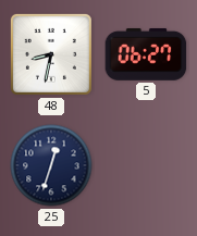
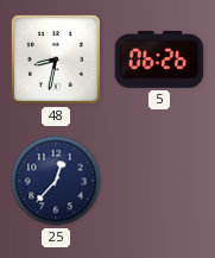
5: 06:27 -> 06:26 (159, 59)
25: 12:33 -> 12:37 (56, 181)
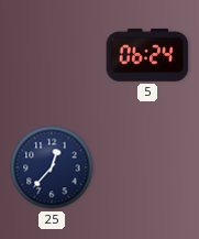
48: 8:32 -> none (56, 59)
5: 06:26 -> 06:24 (147, 55)
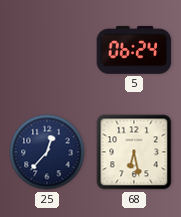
68: none -> 6:28 (134, 152)
